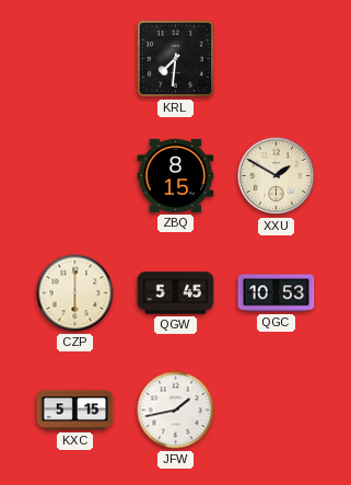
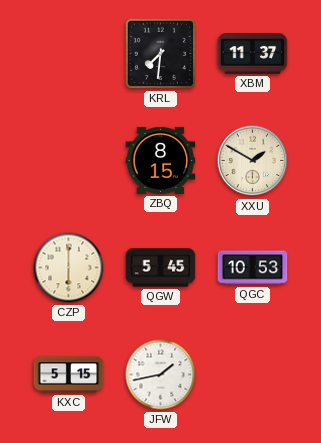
XBM: none -> 11:37 (253, 54)
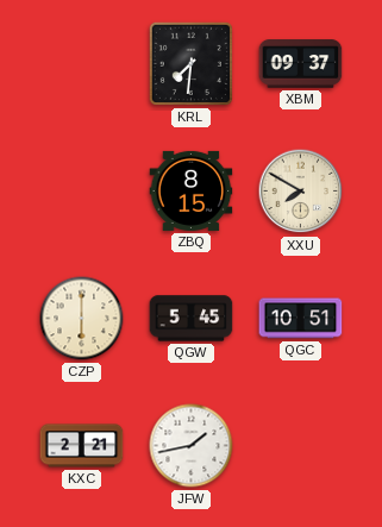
XBM: 11:37 -> 09:37 (301, 64)
XXU: 1:50 -> 7:50 (301, 192)
QGC: 10:53 -> 10:51 (301, 319)
KXC: 5:15 -> 2:21 (82, 446)
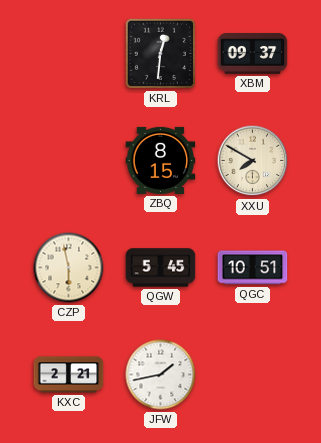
KRL: 7:31 -> 12:31 (160, 53)
CZP: 6:00 -> 5:58 (69, 268)
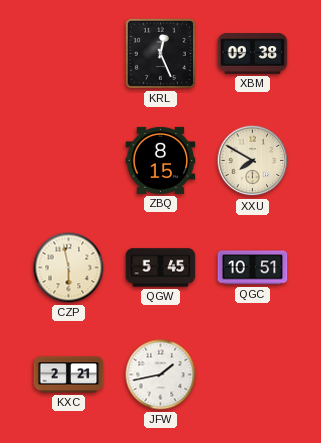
KRL: 12:31 -> 12:26 (160, 53)
XBM: 09:37 -> 09:38 (253, 54)
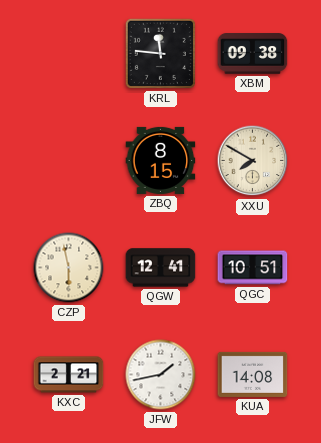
KRL: 12:26 -> 11:46 (160, 53)
QGW: 5:45 -> 12:41 (161, 268)
KUA: none -> 14:08 (253, 374)
